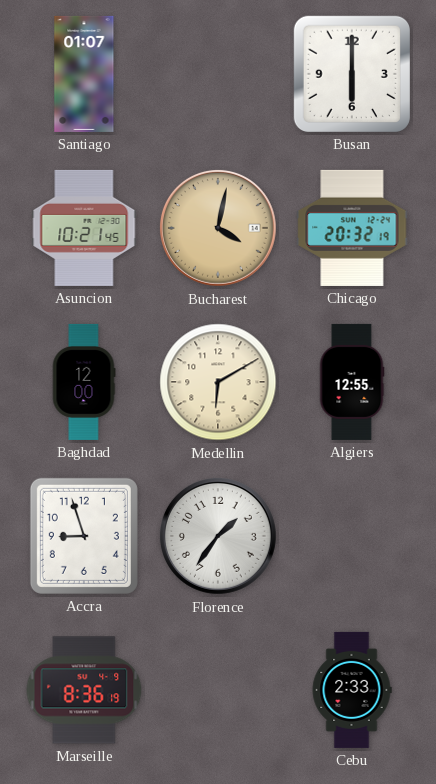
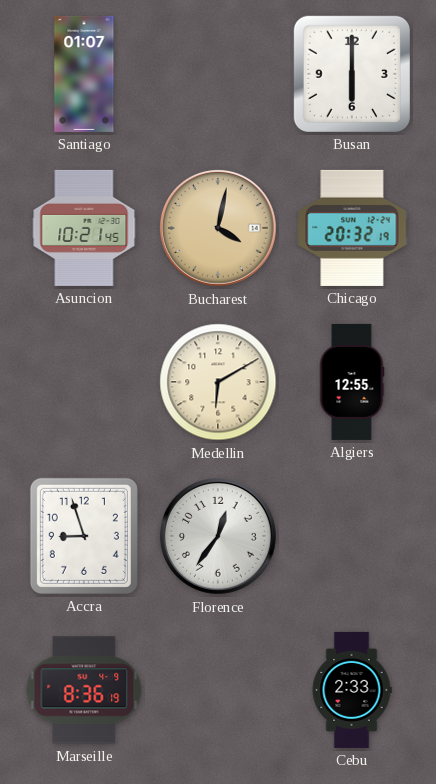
Baghdad: 12:00 -> none (84, 382)
Florence: 1:36 -> 12:36 (218, 536)
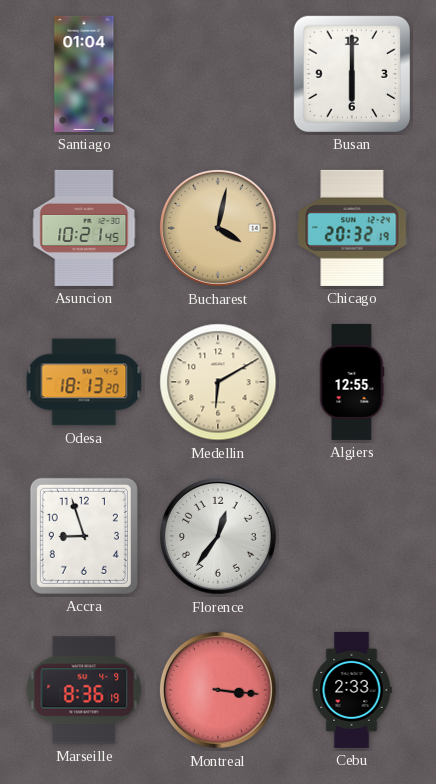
Santiago: 01:07 -> 01:04 (84, 74)
Odesa: none -> 18:13 (84, 382)
Montreal: none -> 3:16 (218, 690)
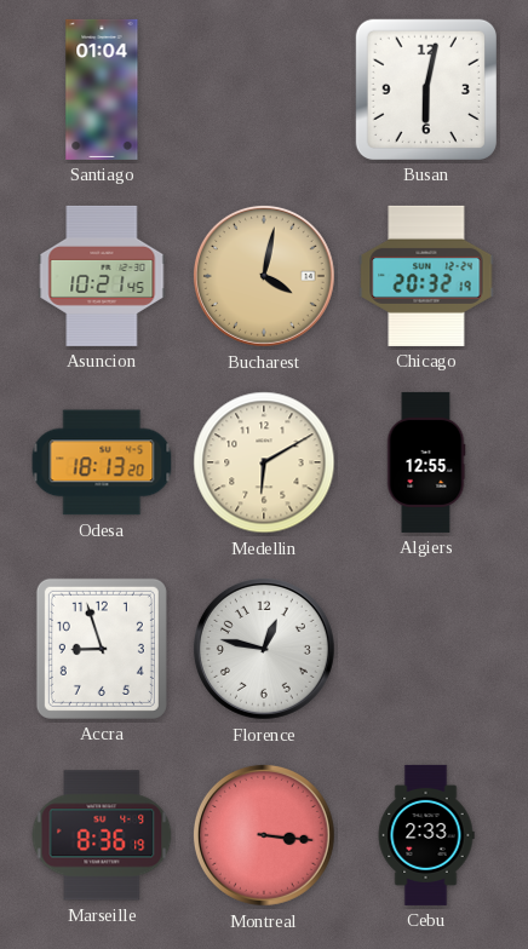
Busan: 6:00 -> 6:02 (426, 90)
Florence: 12:36 -> 12:47 (264, 649)
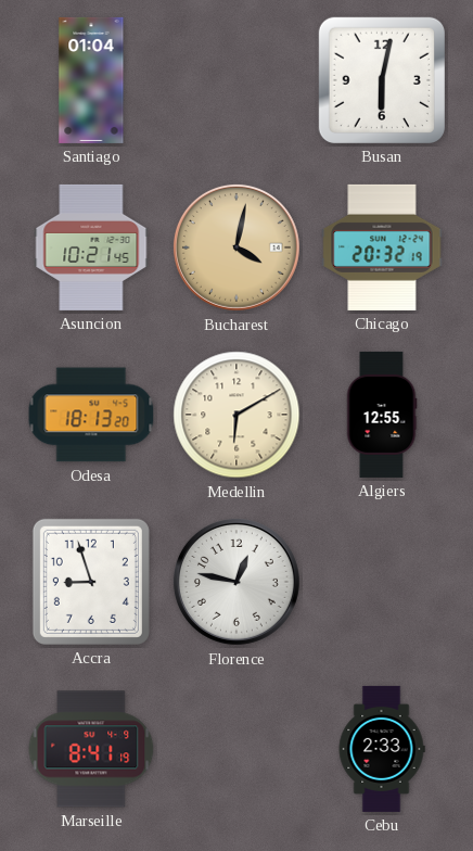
Marseille: 8:36 -> 8:41 (91, 749)
Montreal: 3:16 -> none (264, 835)
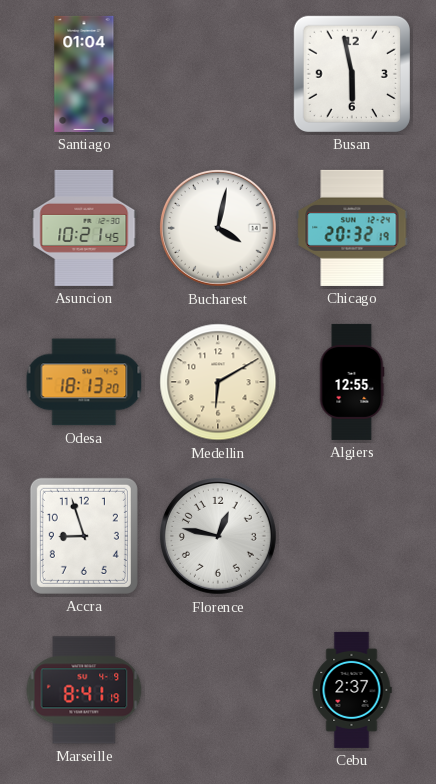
Busan: 6:02 -> 5:58 (352, 74)
Bucharest dial: champagne -> white (218, 228)
Cebu: 2:33 -> 2:37 (352, 690)
